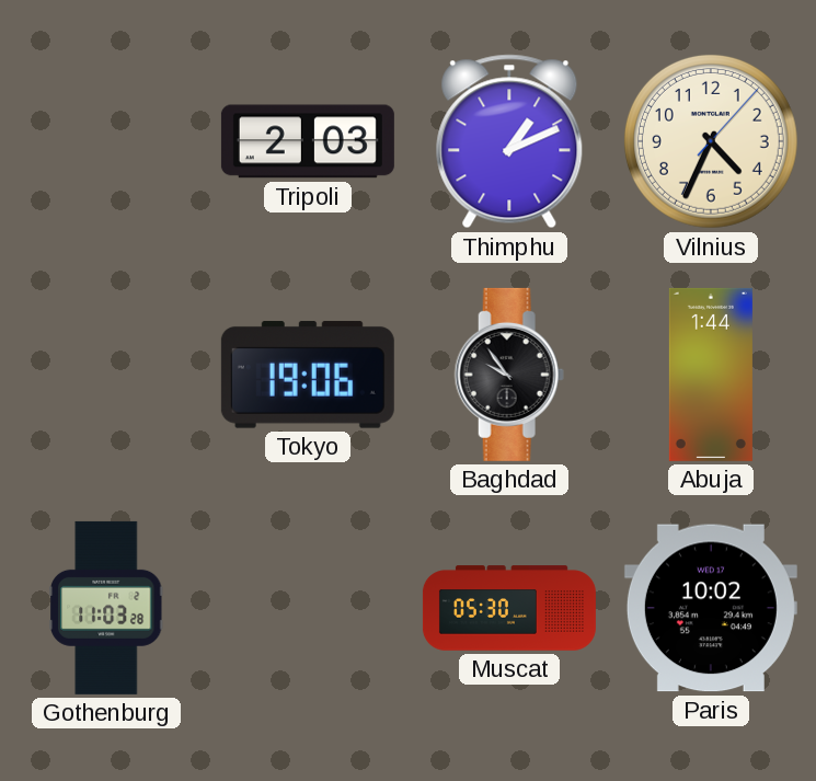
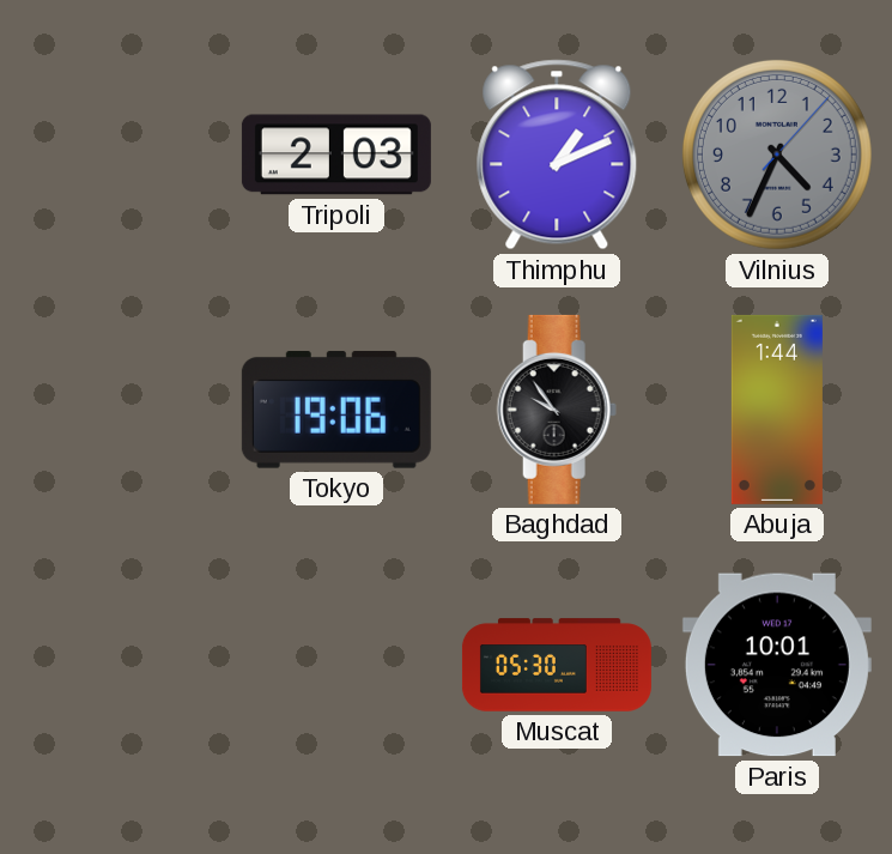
Vilnius dial: cream -> grey (777, 155)
Gothenburg: 11:03 -> none (107, 608)
Paris: 10:02 -> 10:01 (777, 665)
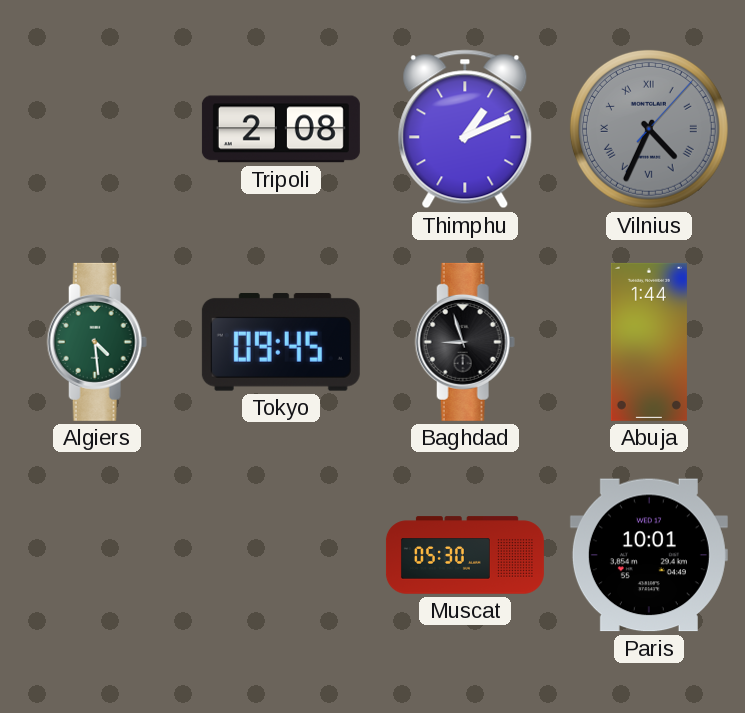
Tripoli: 2:03 -> 2:08 (281, 129)
Vilnius numerals: Arabic -> Roman (649, 129)
Algiers: none -> 4:29 (97, 342)
Tokyo: 19:06 -> 09:45 (281, 342)
Baghdad: 9:54 -> 8:57 (465, 342)
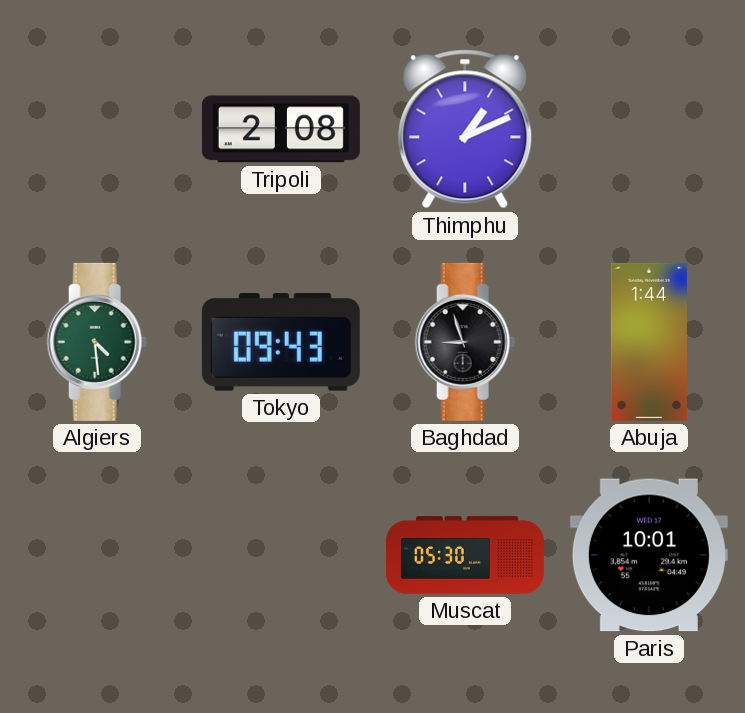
Vilnius: 4:34 -> none (649, 129)
Tokyo: 09:45 -> 09:43 (281, 342)
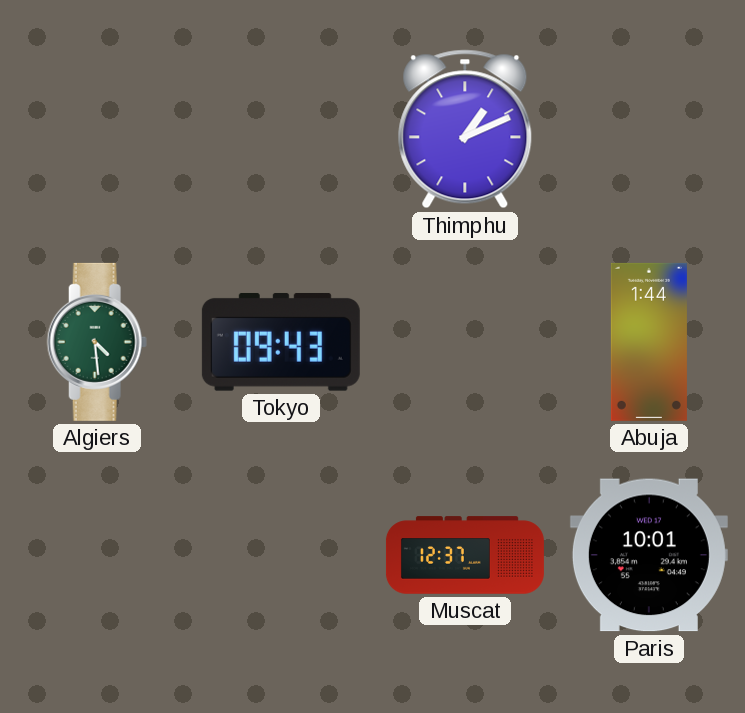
Tripoli: 2:08 -> none (281, 129)
Baghdad: 8:57 -> none (465, 342)
Muscat: 05:30 -> 12:37 (465, 555)
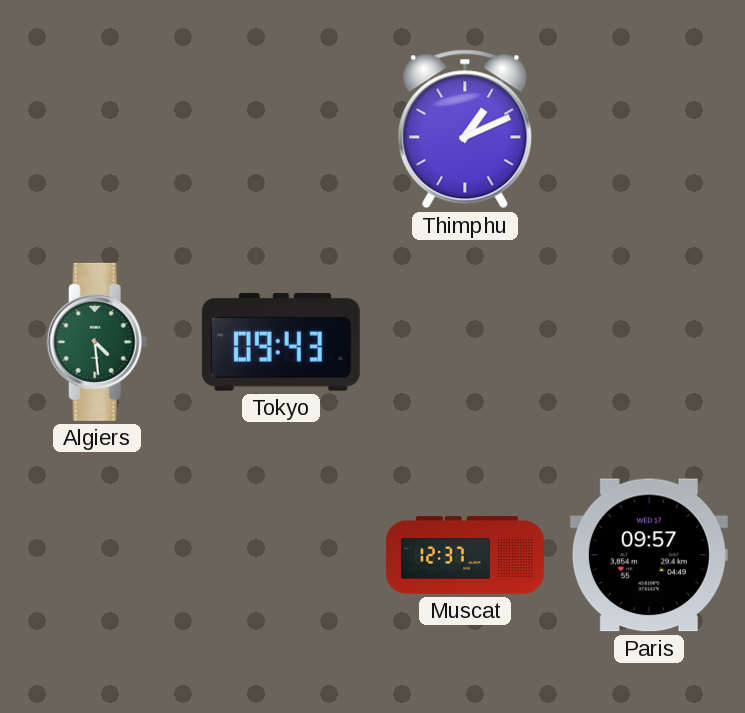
Abuja: 1:44 -> none (649, 342)
Paris: 10:01 -> 09:57 (649, 555)
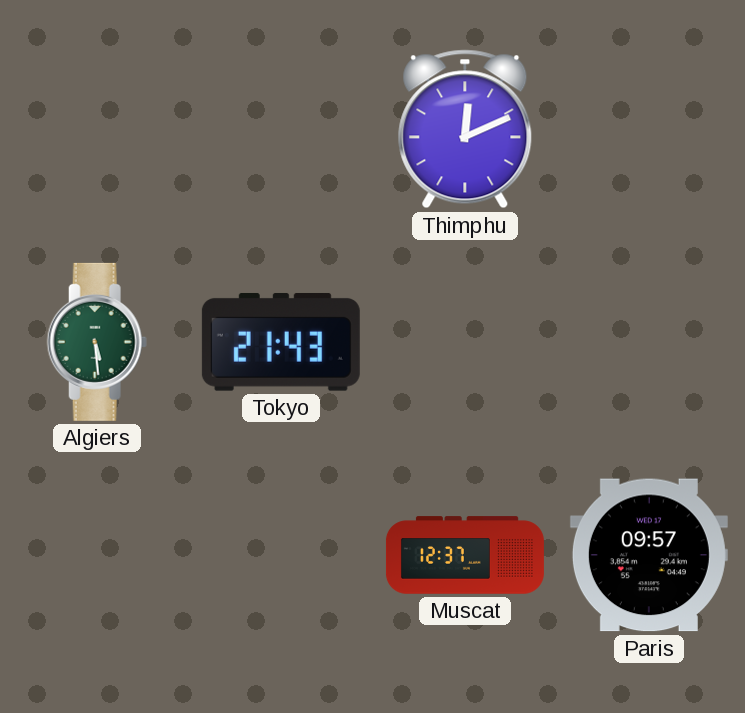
Thimphu: 1:11 -> 12:11 (465, 129)
Algiers: 4:29 -> 5:29 (97, 342)
Tokyo: 09:43 -> 21:43 (281, 342)
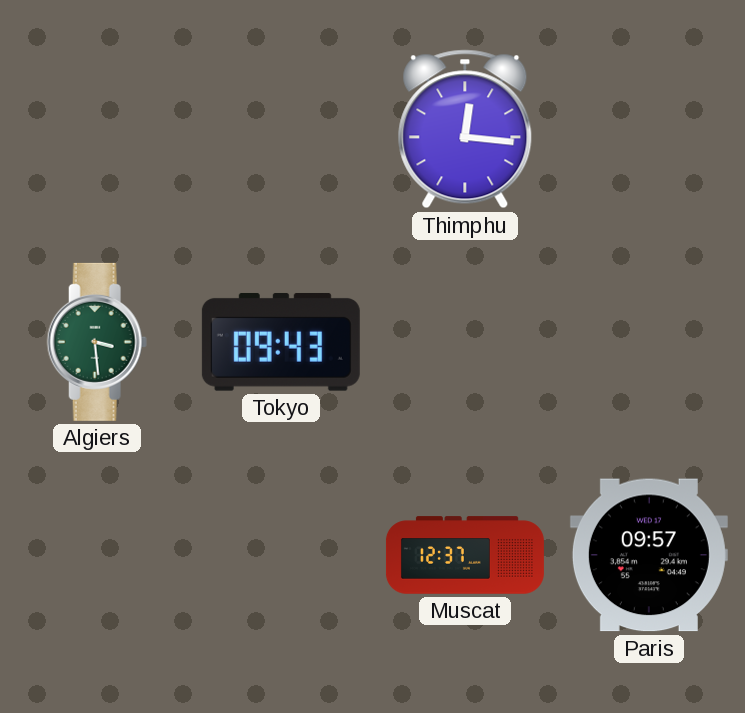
Thimphu: 12:11 -> 12:16 (465, 129)
Algiers: 5:29 -> 3:29 (97, 342)
Tokyo: 21:43 -> 09:43 (281, 342)
